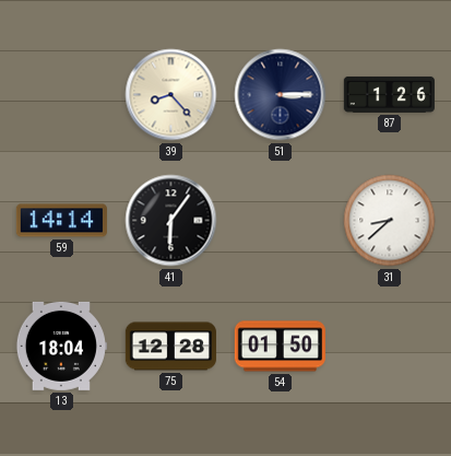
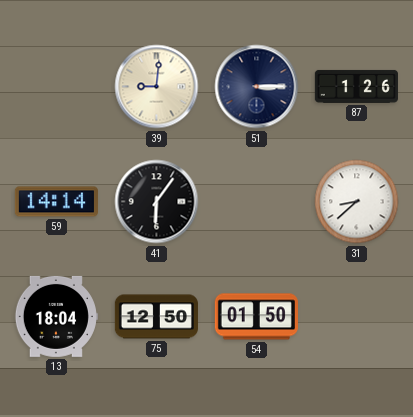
39: 8:23 -> 9:01 (157, 87)
75: 12:28 -> 12:50 (156, 317)
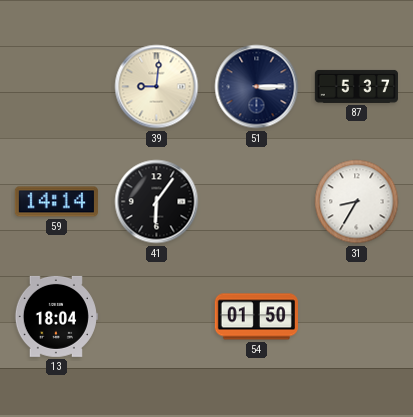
87: 1:26 -> 5:37 (356, 86)
31: 8:38 -> 8:35 (357, 202)
75: 12:50 -> none (156, 317)
